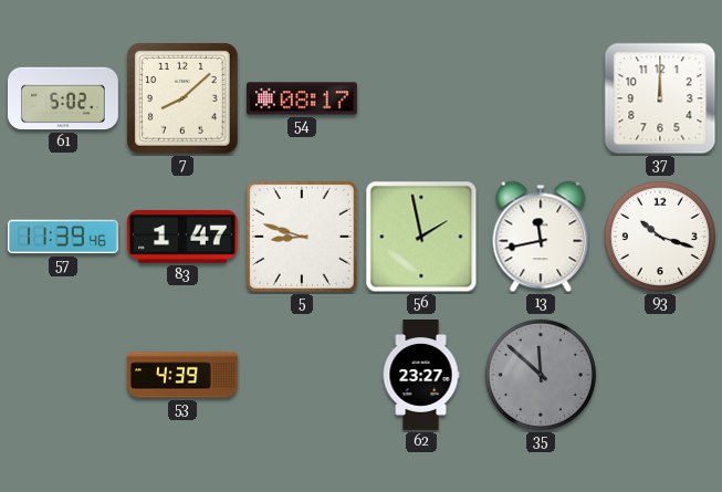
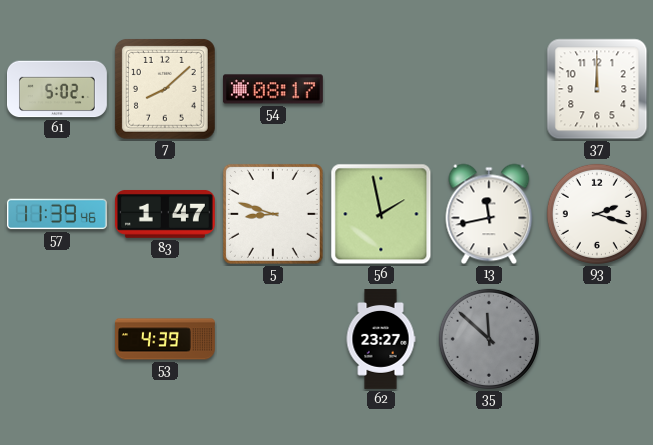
93: 10:18 -> 2:18 (597, 214)
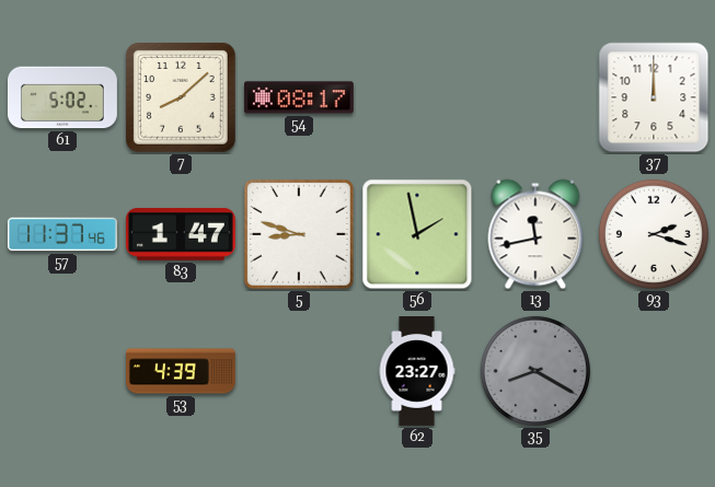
57: 11:39 -> 11:37 (62, 234)
35: 11:52 -> 8:20 (535, 371)
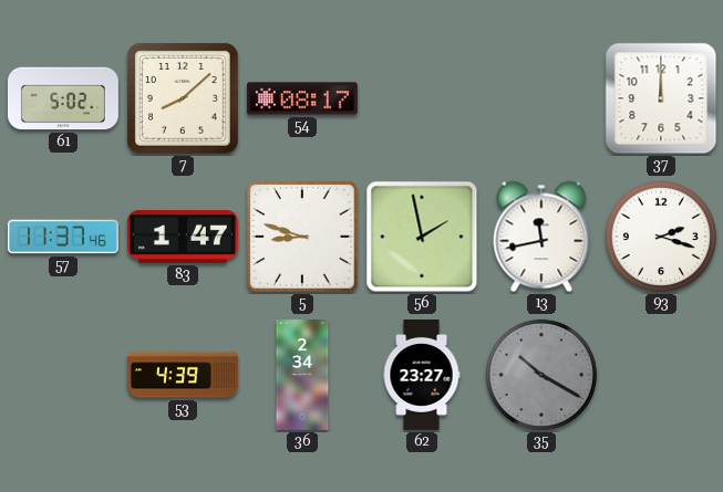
36: none -> 2:34 (302, 376)
35: 8:20 -> 10:20 (541, 375)
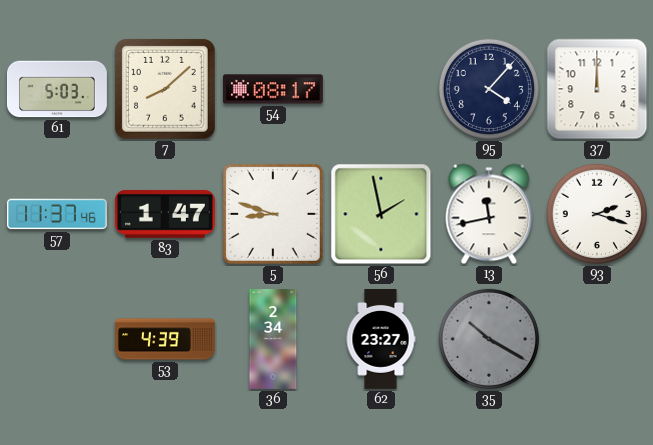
61: 5:02 -> 5:03 (58, 89)
95: none -> 4:07 (489, 89)
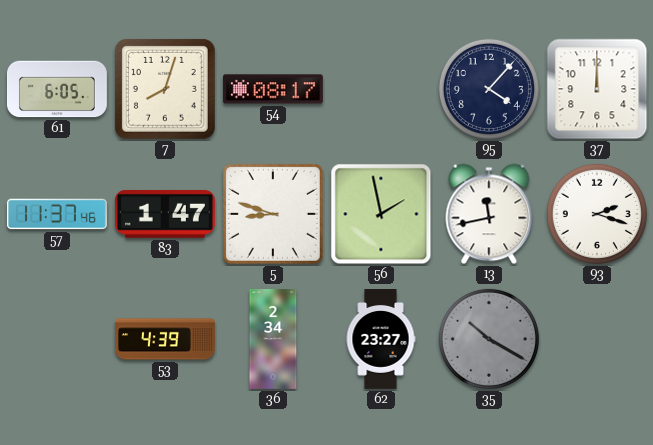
61: 5:03 -> 6:05 (58, 89)
7: 8:08 -> 8:03 (165, 89)
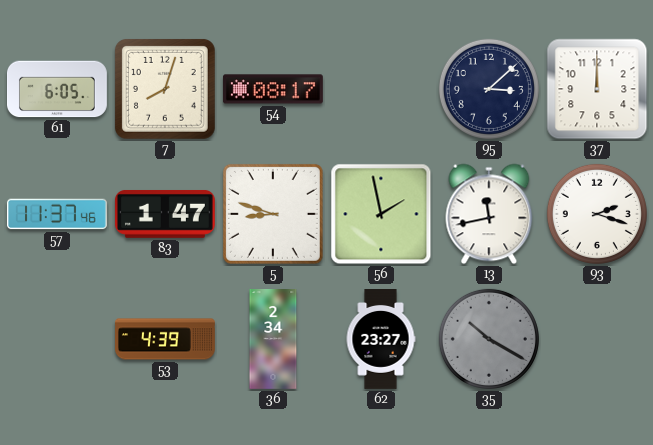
95: 4:07 -> 3:08 (489, 89)
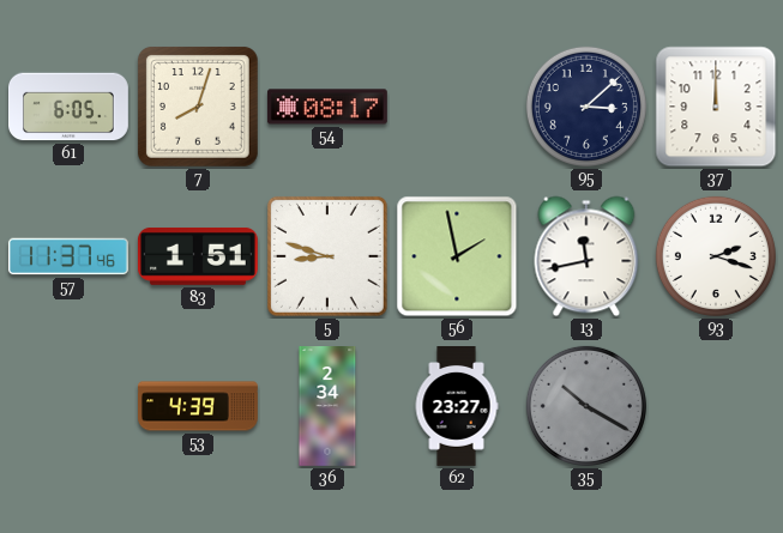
83: 1:47 -> 1:51 (198, 256)
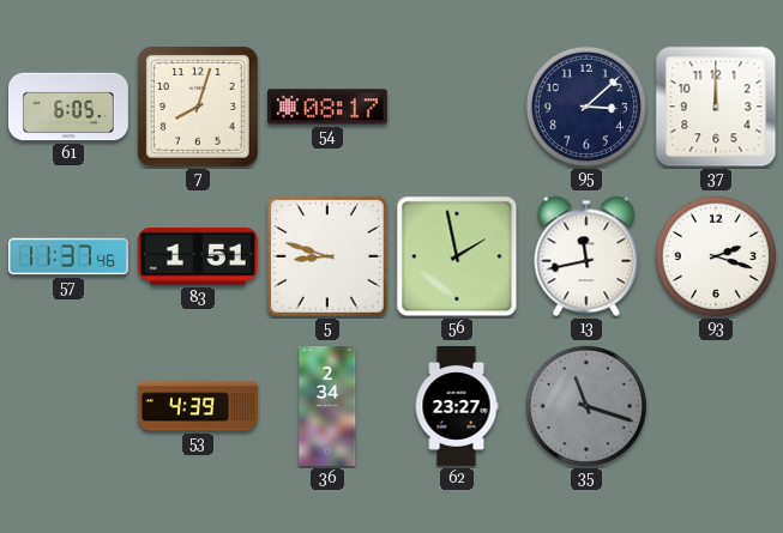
35: 10:20 -> 11:18 (586, 406)
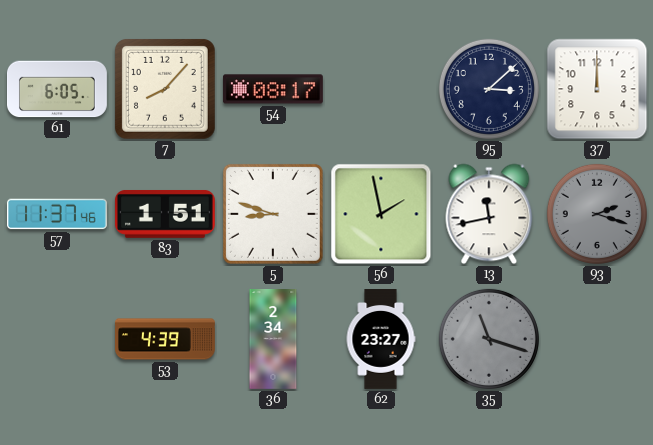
7: 8:03 -> 8:07 (165, 89)
93 dial: white -> grey (597, 214)
